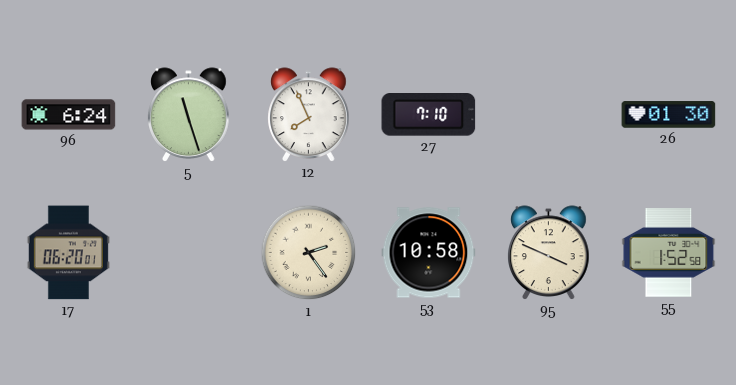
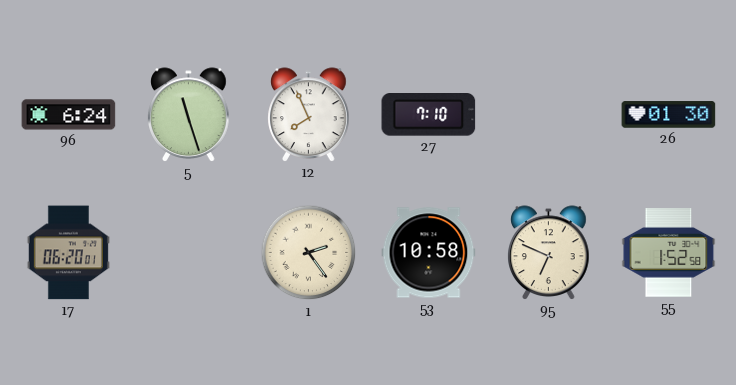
95: 3:49 -> 6:49 (549, 253)
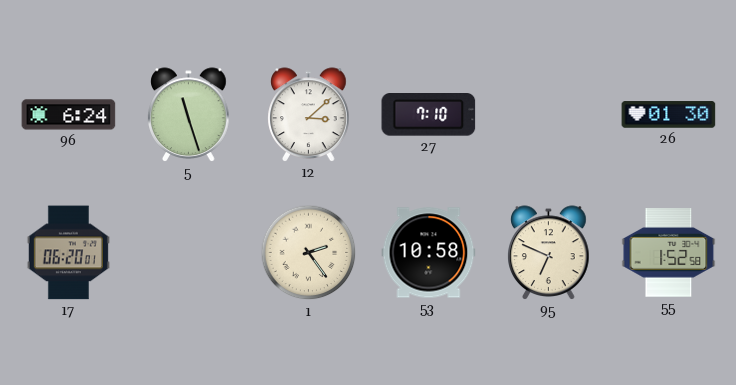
12: 7:56 -> 3:08 (309, 115)
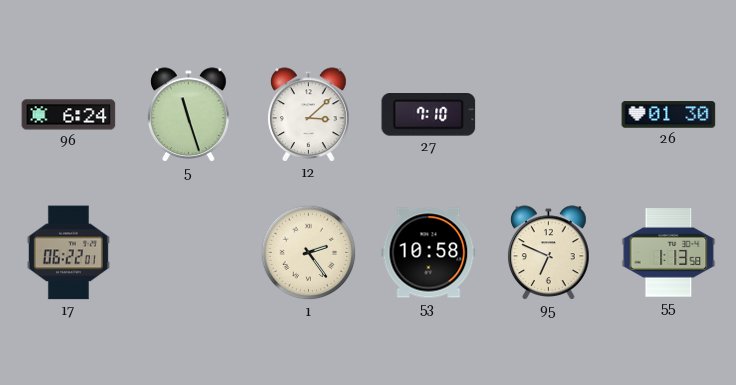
17: 06:20 -> 06:22 (68, 253)
55: 1:52 -> 1:13 (669, 253)
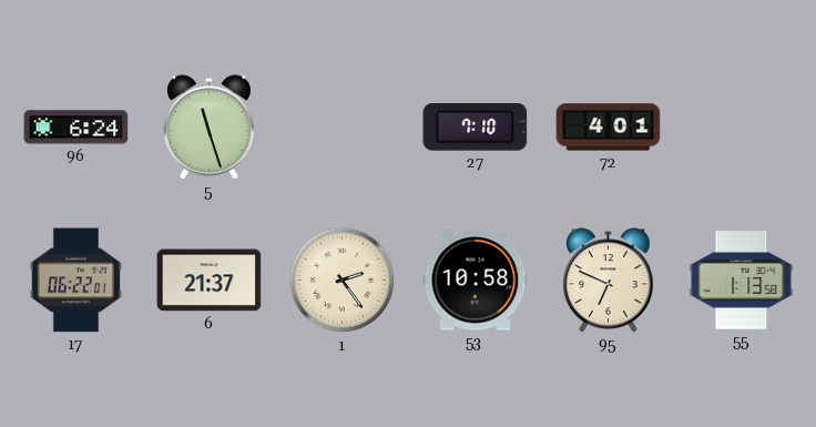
12: 3:08 -> none (309, 115)
72: none -> 4:01 (609, 128)
26: 01:30 -> none (669, 115)
6: none -> 21:37 (210, 281)
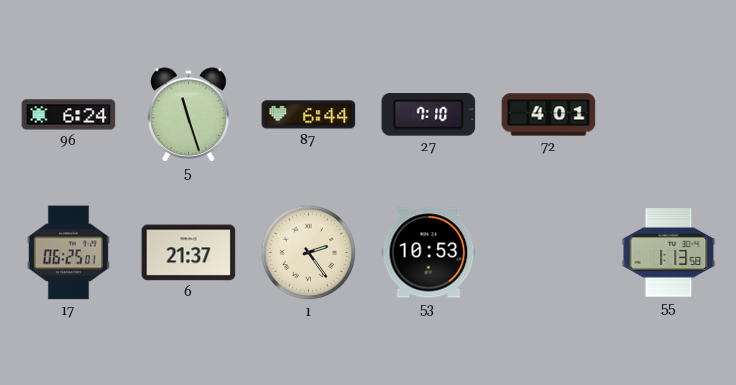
87: none -> 6:44 (309, 115)
17: 06:22 -> 06:25 (68, 253)
53: 10:58 -> 10:53 (429, 253)
95: 6:49 -> none (609, 281)
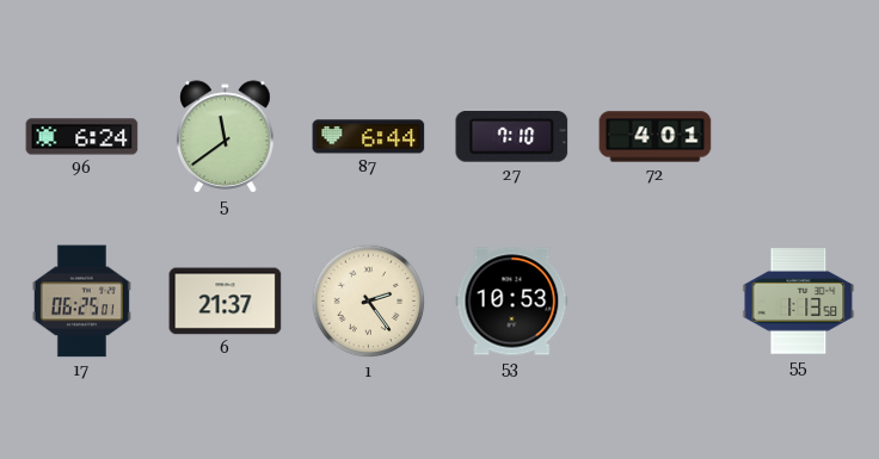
5: 11:27 -> 11:39 (226, 137)
